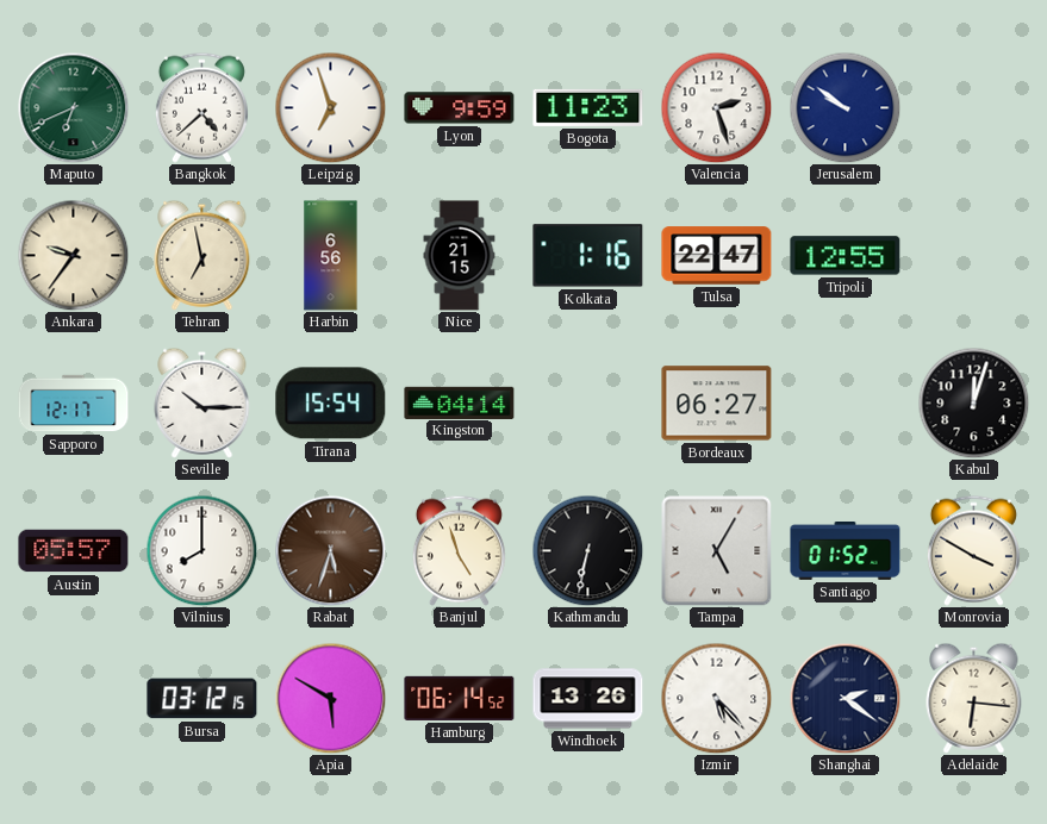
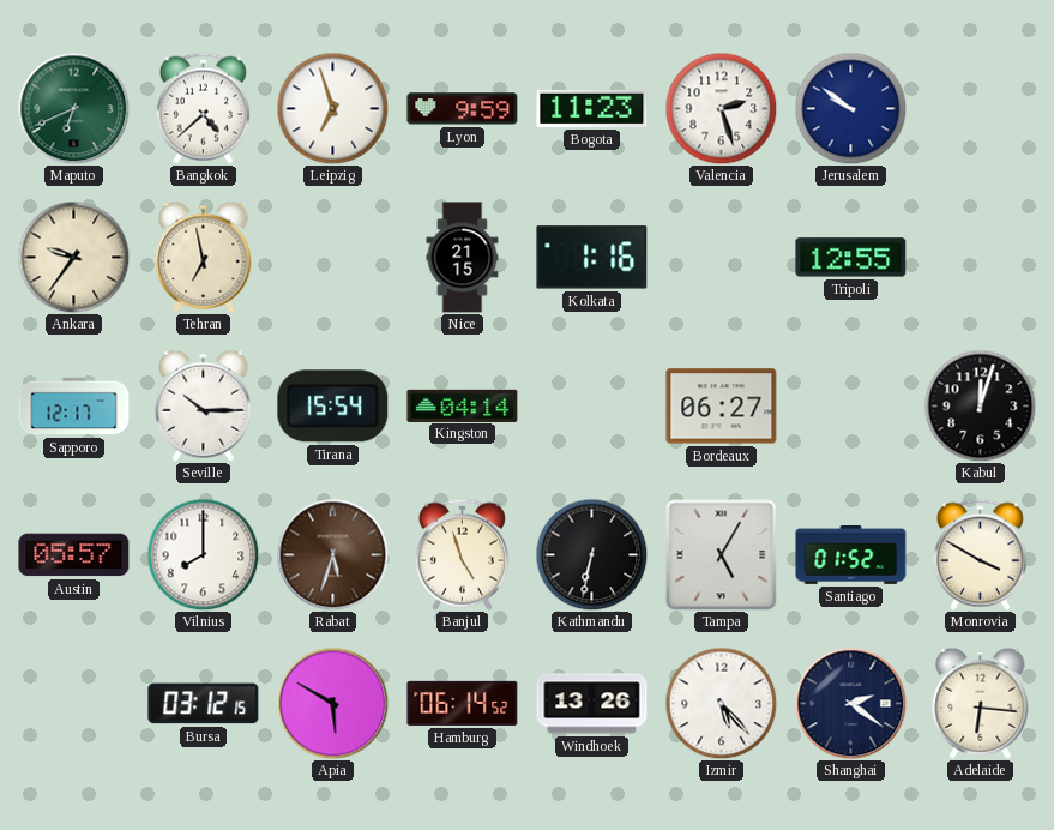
Harbin: 6:56 -> none (331, 256)
Tulsa: 22:47 -> none (717, 256)
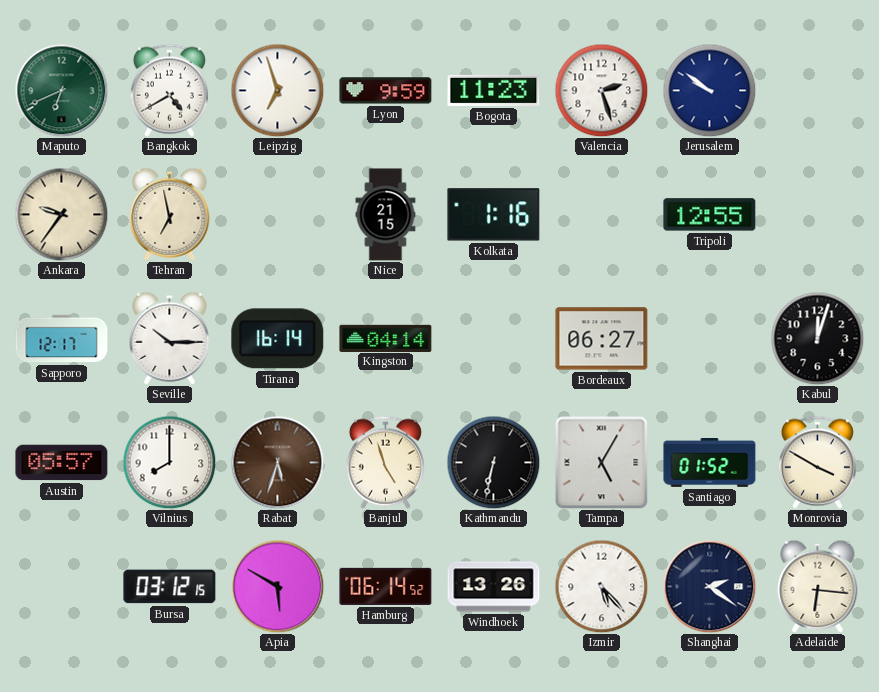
Bangkok: 4:38 -> 4:40 (169, 90)
Tirana: 15:54 -> 16:14 (278, 339)
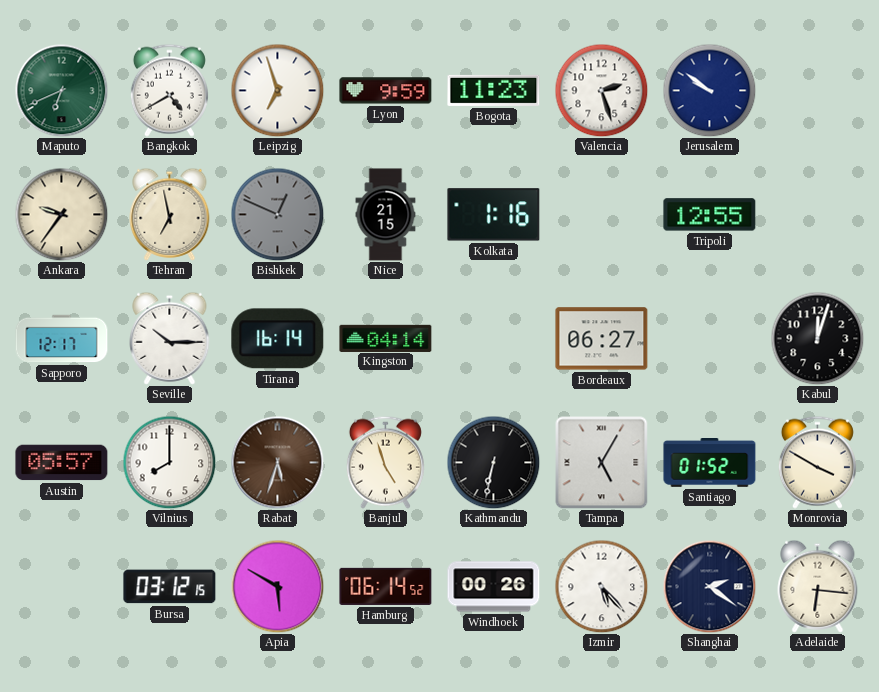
Bishkek: none -> 12:49 (277, 214)
Windhoek: 13:26 -> 00:26 (494, 587)
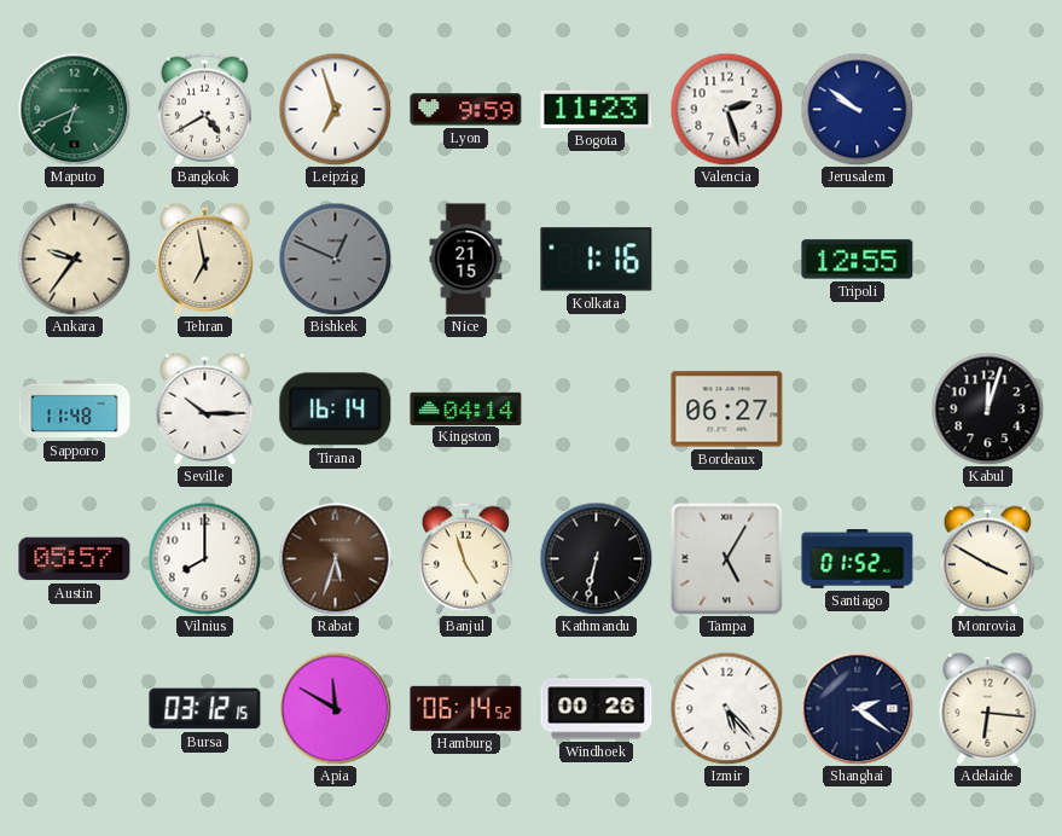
Sapporo: 12:17 -> 11:48 (75, 410)
Apia: 5:50 -> 11:50 (335, 708)
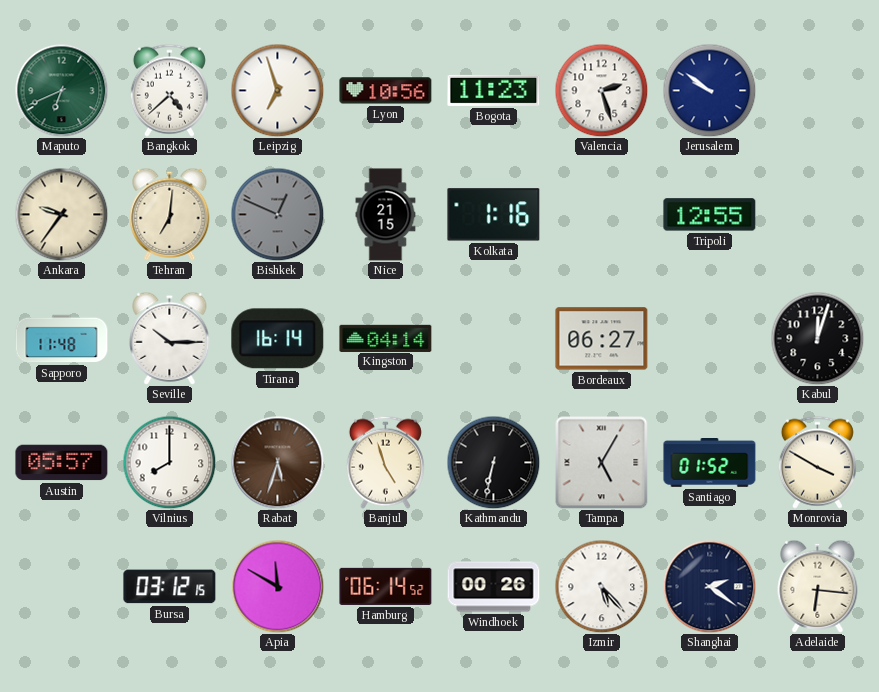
Bangkok: 4:40 -> 4:38 (169, 90)
Lyon: 9:59 -> 10:56 (386, 91)
Tehran: 6:58 -> 7:01 (170, 214)
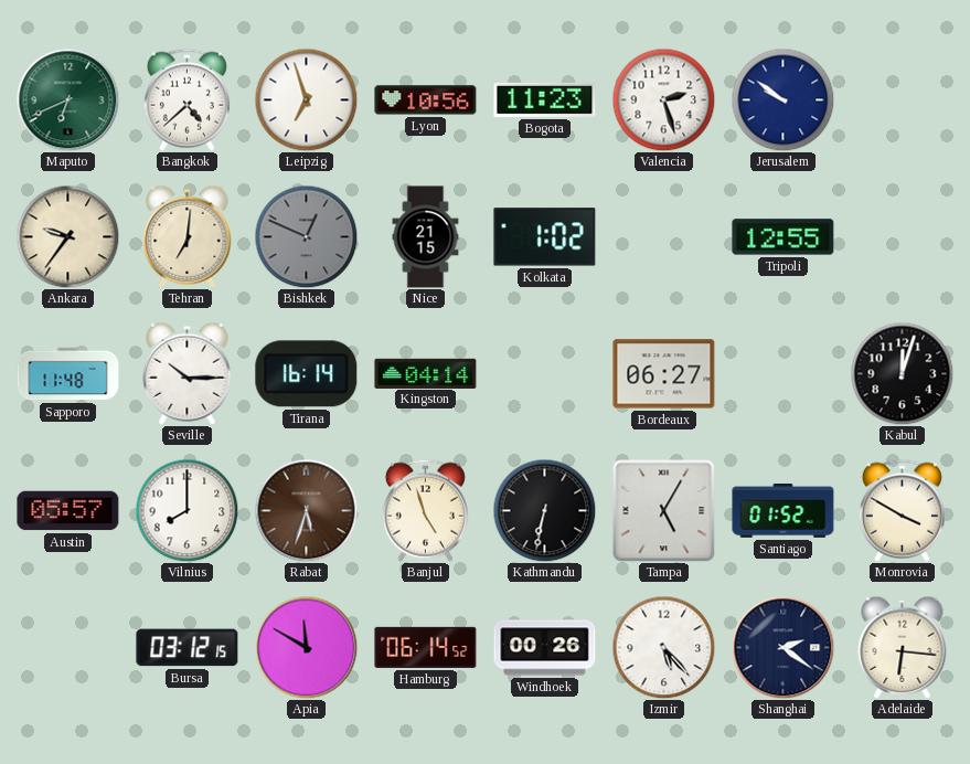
Kolkata: 1:16 -> 1:02 (545, 237)
